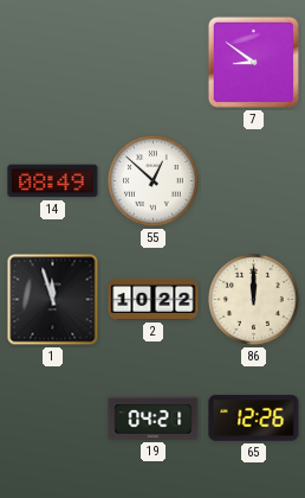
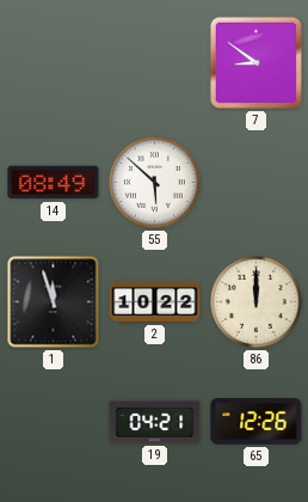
55: 12:52 -> 5:52 (155, 183)
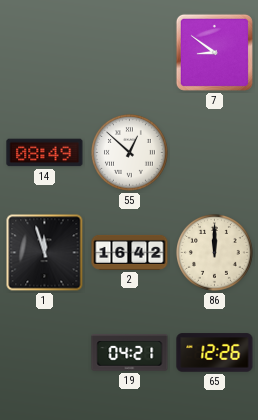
55: 5:52 -> 12:52 (130, 153)
2: 10:22 -> 16:42 (130, 252)
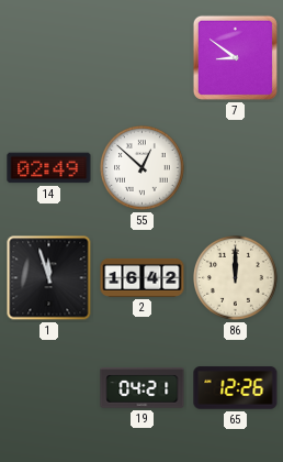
14: 08:49 -> 02:49 (49, 168)
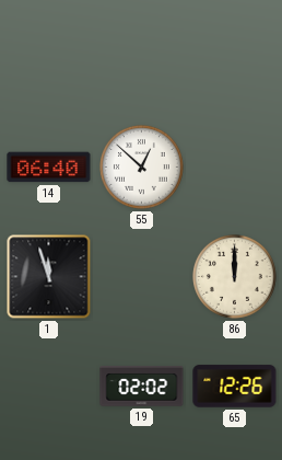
7: 8:51 -> none (235, 57)
14: 02:49 -> 06:40 (49, 168)
2: 16:42 -> none (143, 277)
19: 04:21 -> 02:02 (142, 387)
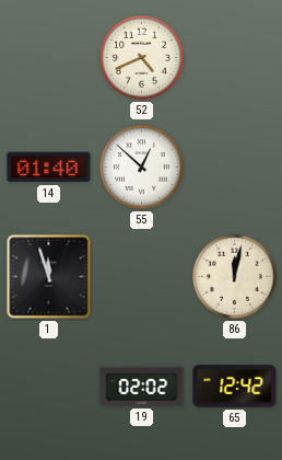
52: none -> 4:41 (142, 58)
14: 06:40 -> 01:40 (49, 168)
86: 12:00 -> 12:02 (235, 277)
65: 12:26 -> 12:42 (235, 387)
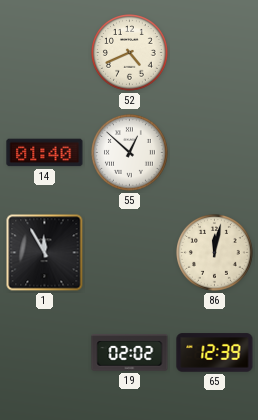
1: 11:57 -> 11:55 (45, 253)
65: 12:42 -> 12:39 (215, 353)
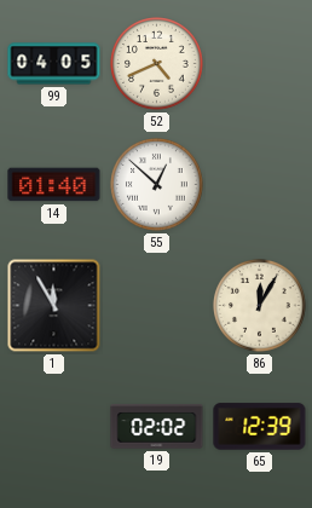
99: none -> 04:05 (54, 64)
86: 12:02 -> 12:05 (260, 306)
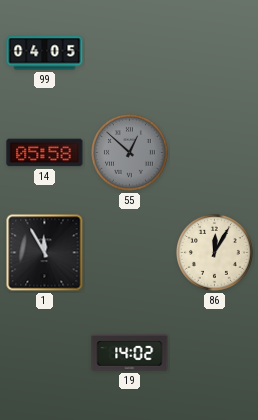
52: 4:41 -> none (157, 64)
14: 01:40 -> 05:58 (45, 153)
55 dial: white -> grey (130, 153)
19: 02:02 -> 14:02 (130, 353)
65: 12:39 -> none (260, 427)
